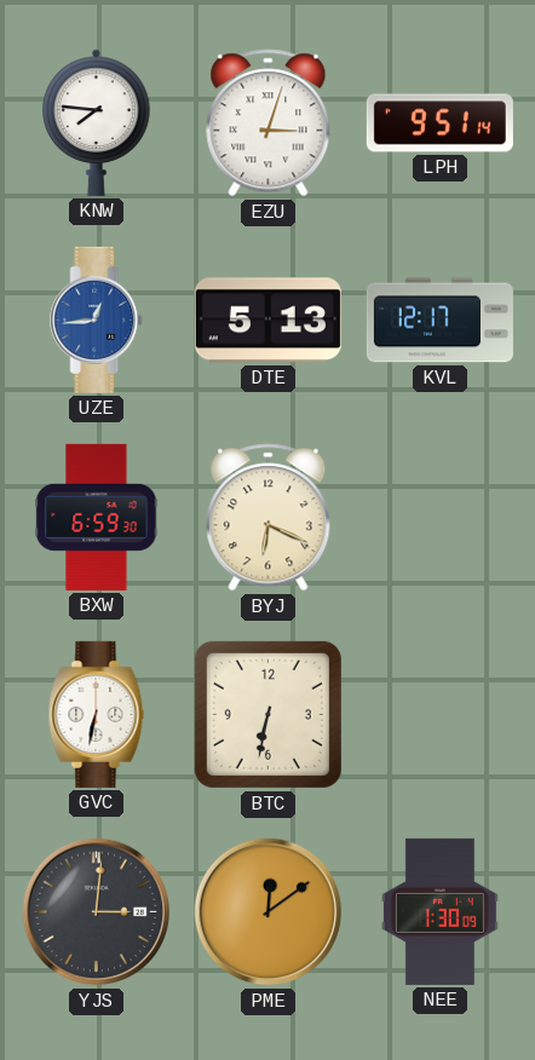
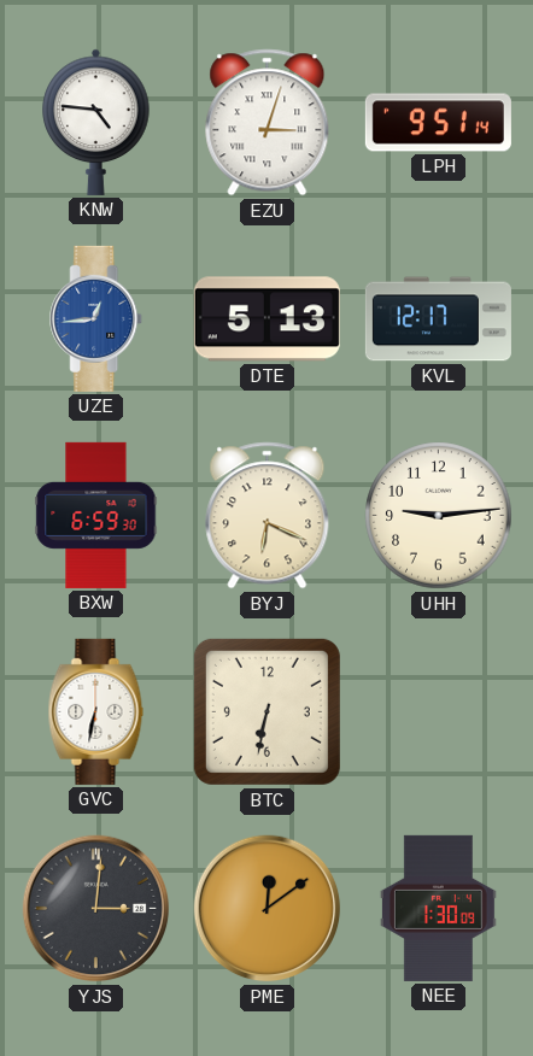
KNW: 7:46 -> 4:46 (96, 122)
UHH: none -> 9:14 (439, 516)
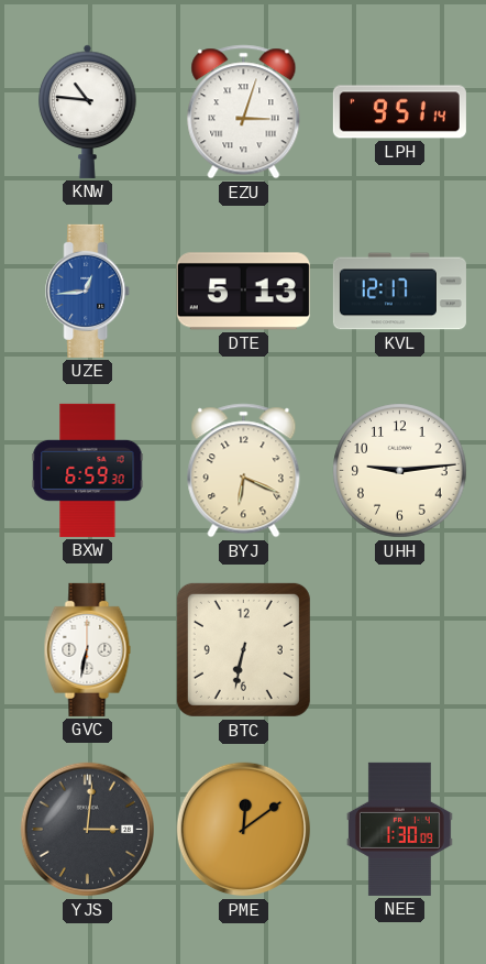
KNW: 4:46 -> 10:46 (88, 111)
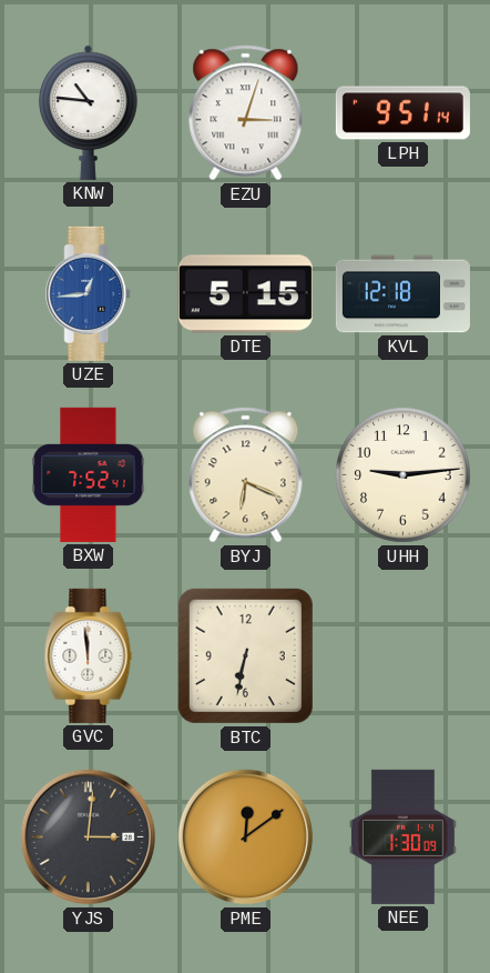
DTE: 5:13 -> 5:15 (245, 294)
KVL: 12:17 -> 12:18 (402, 294)
BXW: 6:59 -> 7:52 (89, 474)
GVC: 6:32 -> 11:59 (89, 655)
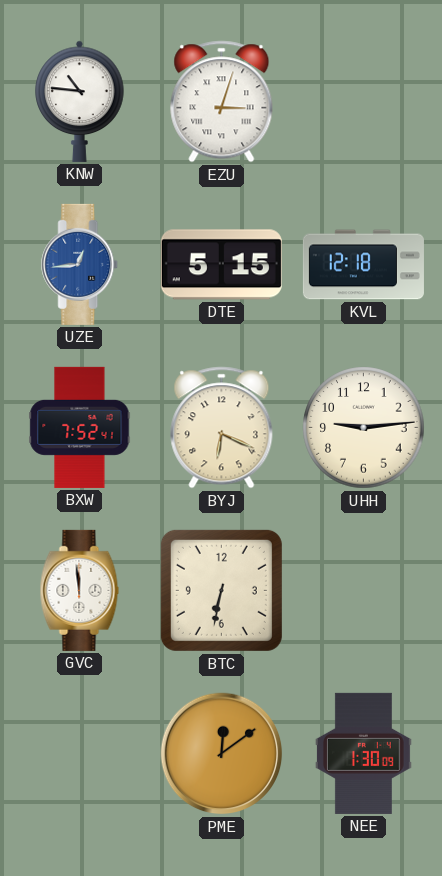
LPH: 9:51 -> none (402, 113)
YJS: 3:01 -> none (89, 837)
